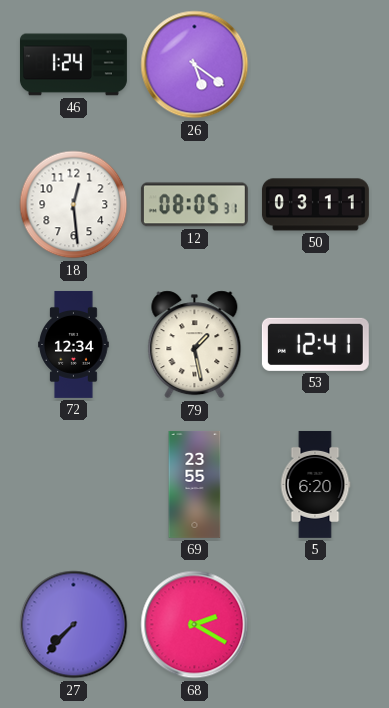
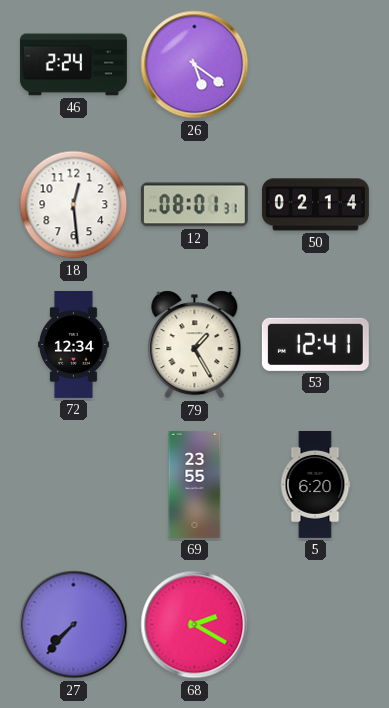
46: 1:24 -> 2:24 (73, 65)
12: 08:05 -> 08:01 (194, 205)
50: 03:11 -> 02:14 (315, 205)
79: 1:28 -> 1:25 (195, 345)
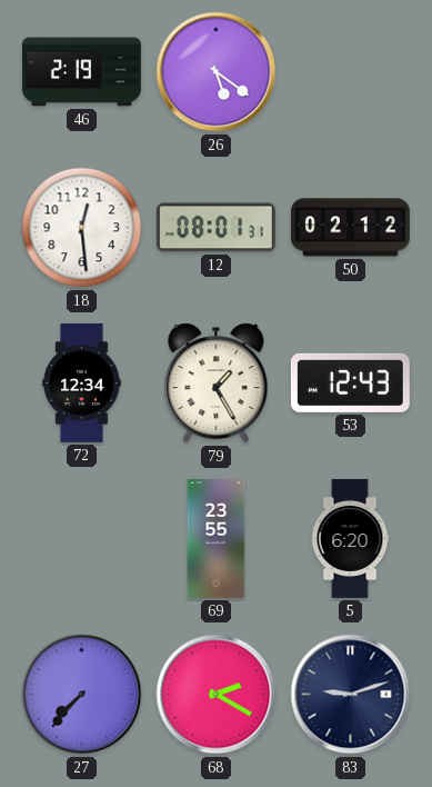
46: 2:24 -> 2:19 (81, 72)
50: 02:14 -> 02:12 (350, 228)
53: 12:41 -> 12:43 (350, 382)
83: none -> 9:12 (351, 695)
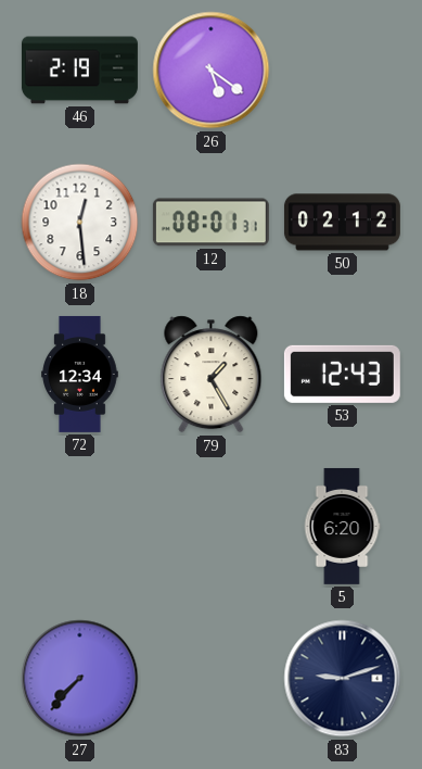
69: 23:55 -> none (217, 538)
68: 2:20 -> none (217, 695)
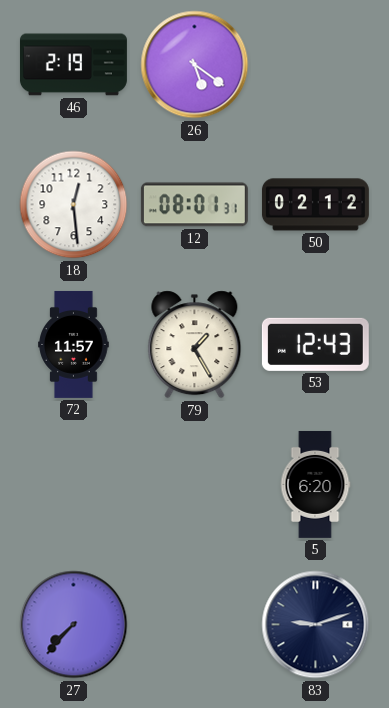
72: 12:34 -> 11:57 (74, 344)
